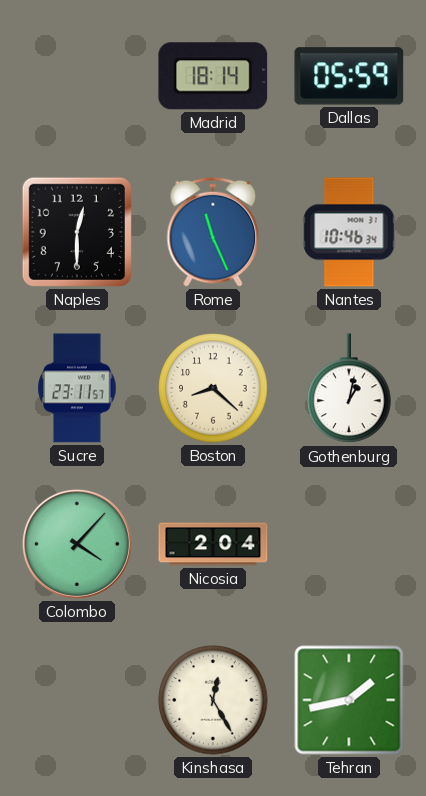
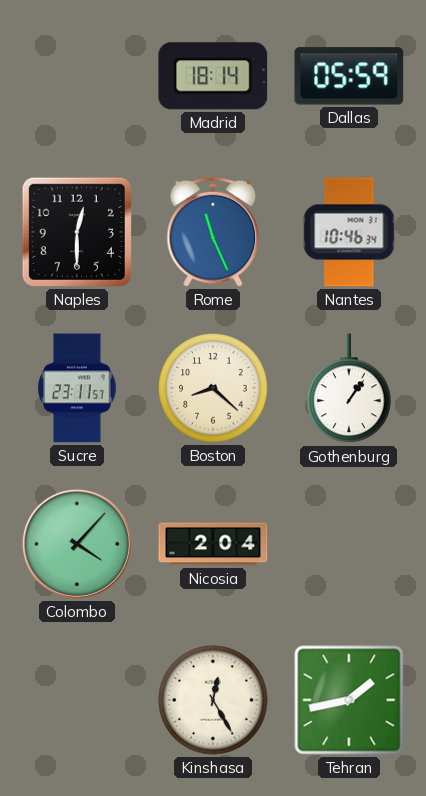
Gothenburg: 1:02 -> 1:06 (349, 389)
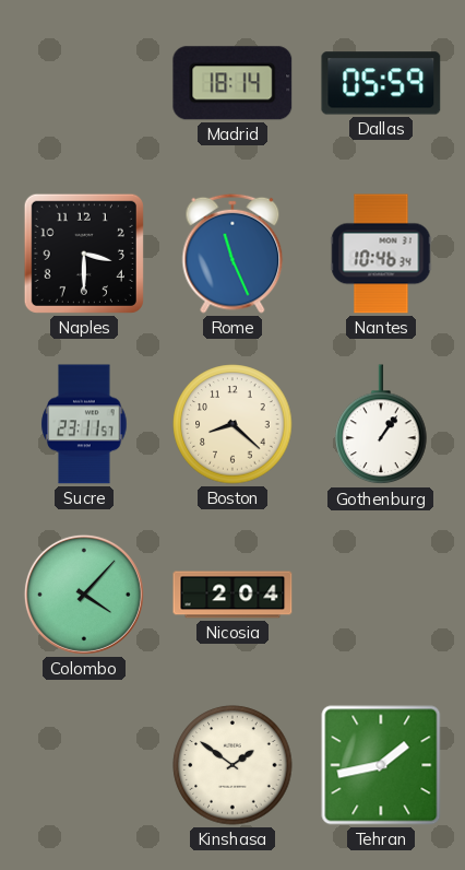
Naples: 12:30 -> 3:30 (84, 254)
Kinshasa: 12:25 -> 1:51 (233, 765)
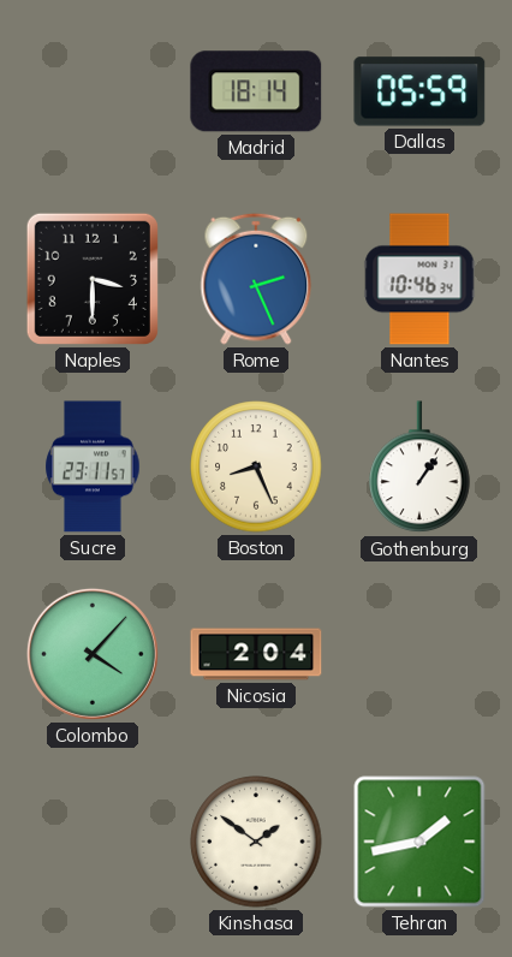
Rome: 11:26 -> 2:26 (256, 279)
Boston: 8:22 -> 8:26 (256, 466)
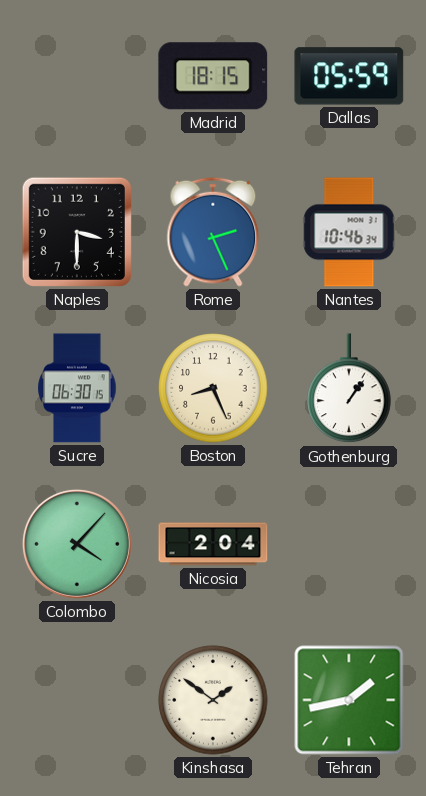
Madrid: 18:14 -> 18:15 (213, 76)
Sucre: 23:11 -> 06:30 (77, 388)
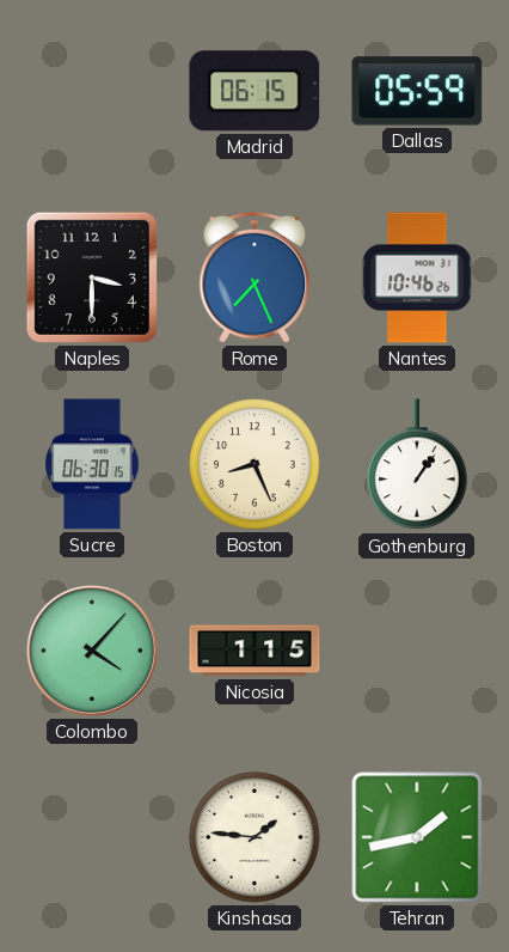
Madrid: 18:15 -> 06:15 (254, 91)
Rome: 2:26 -> 7:26 (254, 277)
Nantes: 10:46:34 -> 10:46:26 (417, 277)
Nicosia: 2:04 -> 1:15 (254, 651)
Kinshasa: 1:51 -> 1:46 (254, 837)
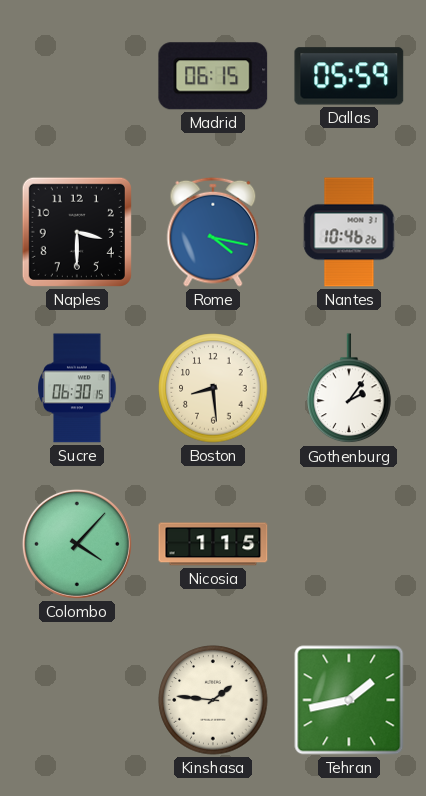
Rome: 7:26 -> 4:17 (213, 232)
Boston: 8:26 -> 8:29 (213, 388)
Gothenburg: 1:06 -> 2:06 (349, 389)
